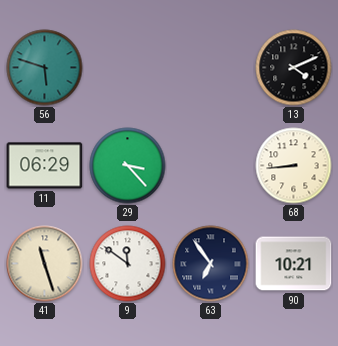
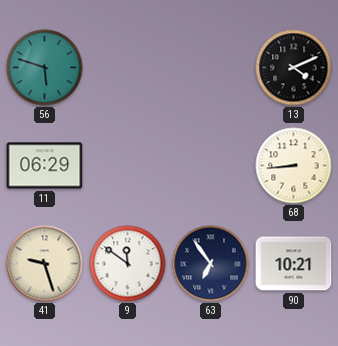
29: 3:23 -> none (128, 166)
41: 11:27 -> 9:27 (45, 264)
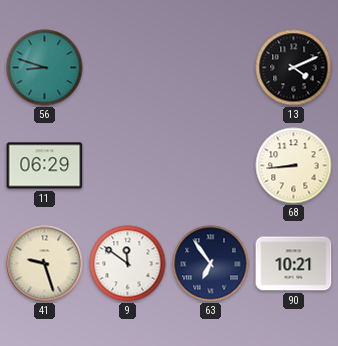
56: 5:48 -> 8:48 (45, 68)
